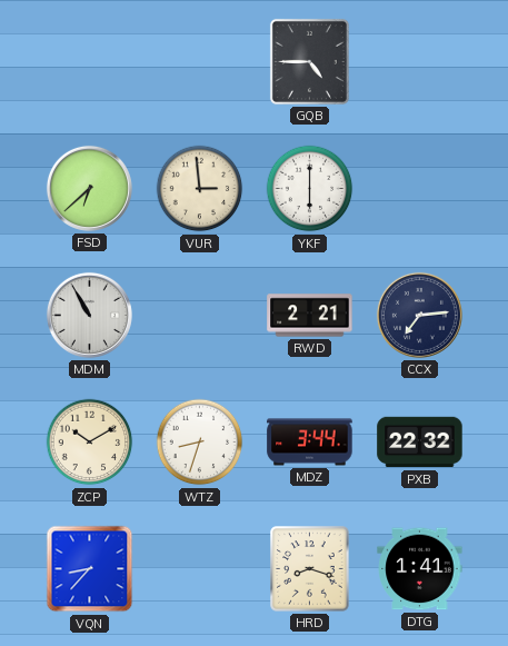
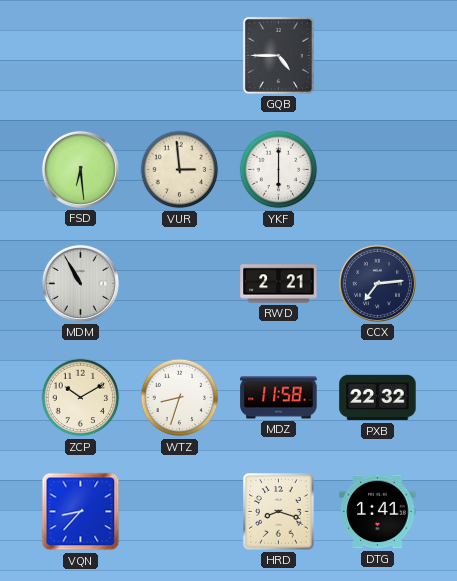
FSD: 6:38 -> 6:29 (80, 169)
MDZ: 3:44 -> 11:58 (279, 398)
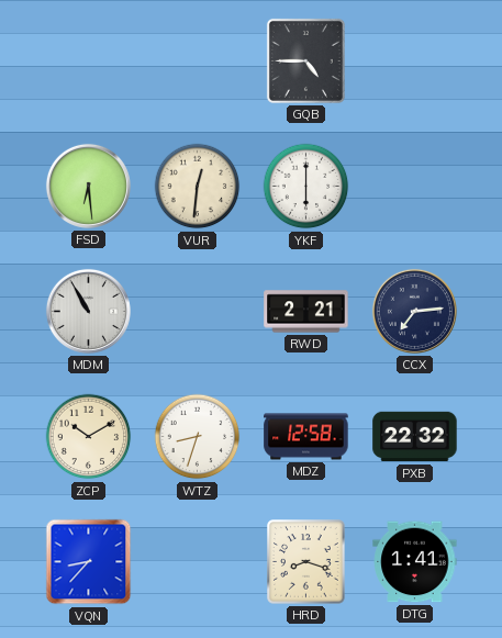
VUR: 2:59 -> 12:31 (198, 187)
MDZ: 11:58 -> 12:58 (306, 437)
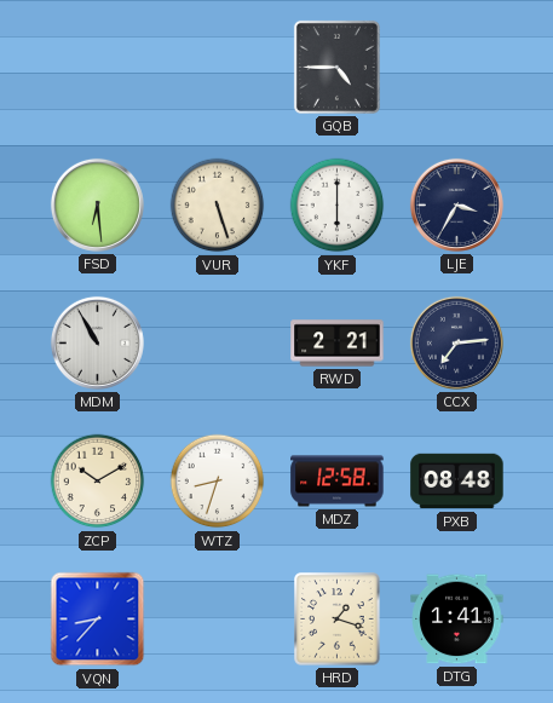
VUR: 12:31 -> 5:27 (218, 206)
LJE: none -> 3:35 (456, 204)
PXB: 22:32 -> 08:48 (457, 482)
HRD: 8:18 -> 1:18 (338, 620)
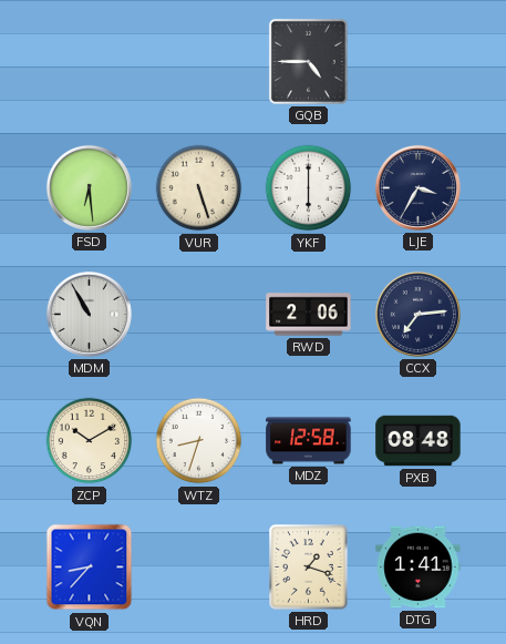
RWD: 2:21 -> 2:06 (309, 315)
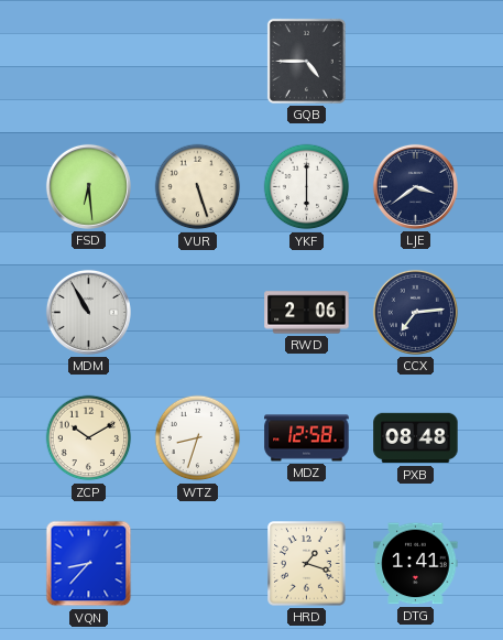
LJE: 3:35 -> 3:39 (415, 186)
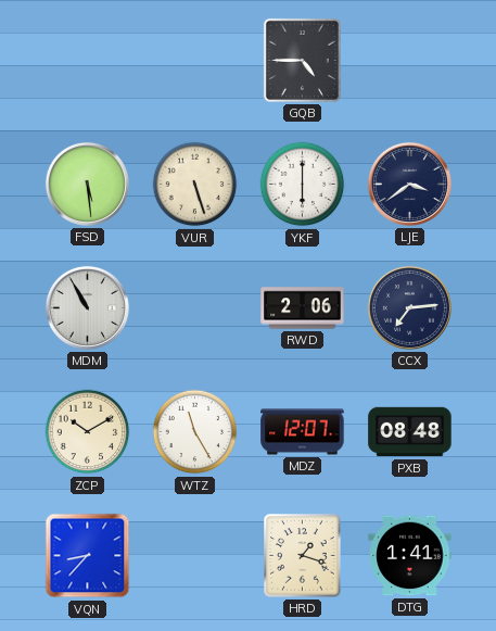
FSD: 6:29 -> 5:29 (87, 184)
WTZ: 8:33 -> 11:25 (195, 432)
MDZ: 12:58 -> 12:07 (303, 432)
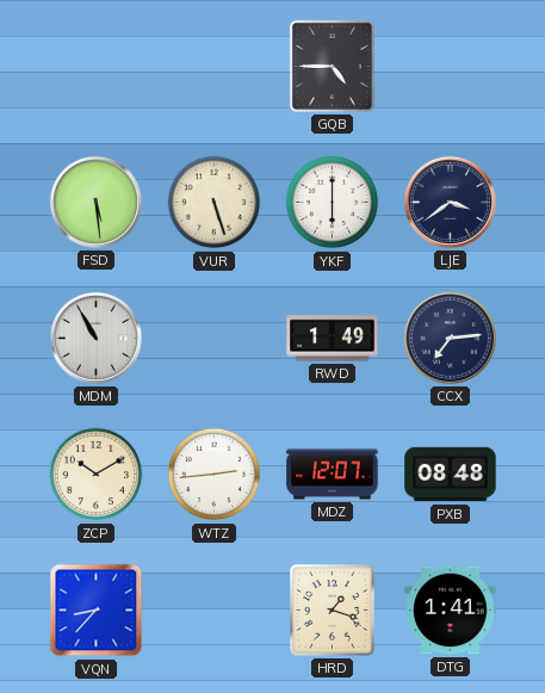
RWD: 2:06 -> 1:49 (333, 339)
WTZ: 11:25 -> 2:44 (215, 475)
